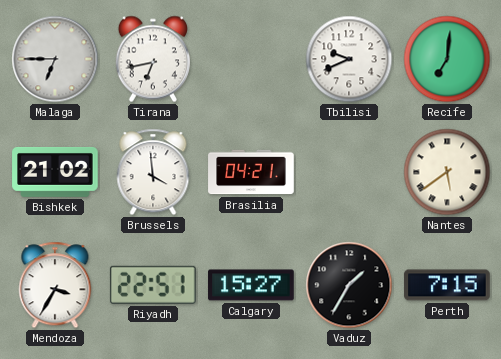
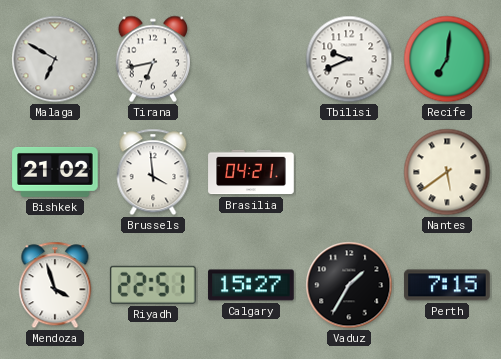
Malaga: 6:45 -> 6:50 (55, 59)
Mendoza: 3:35 -> 3:57 (55, 285)
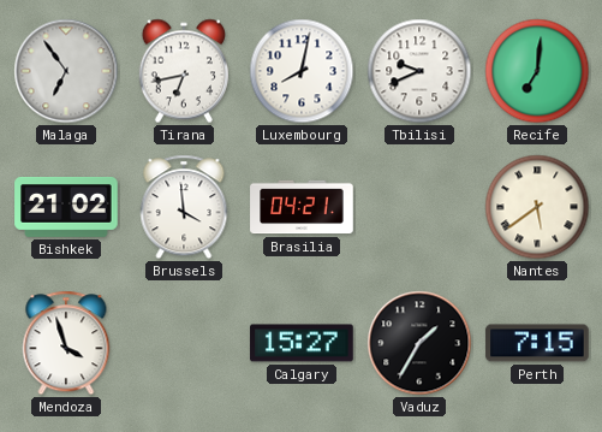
Malaga: 6:50 -> 6:54 (66, 71)
Luxembourg: none -> 8:02 (302, 71)
Riyadh: 22:51 -> none (153, 285)
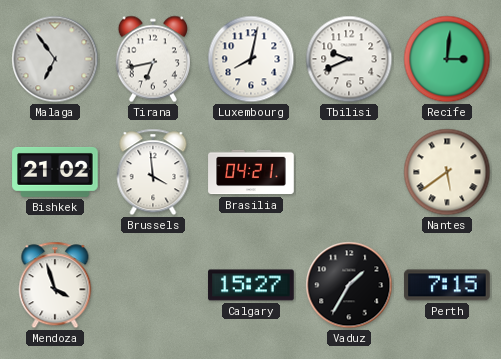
Recife: 7:01 -> 3:01 (447, 59)
